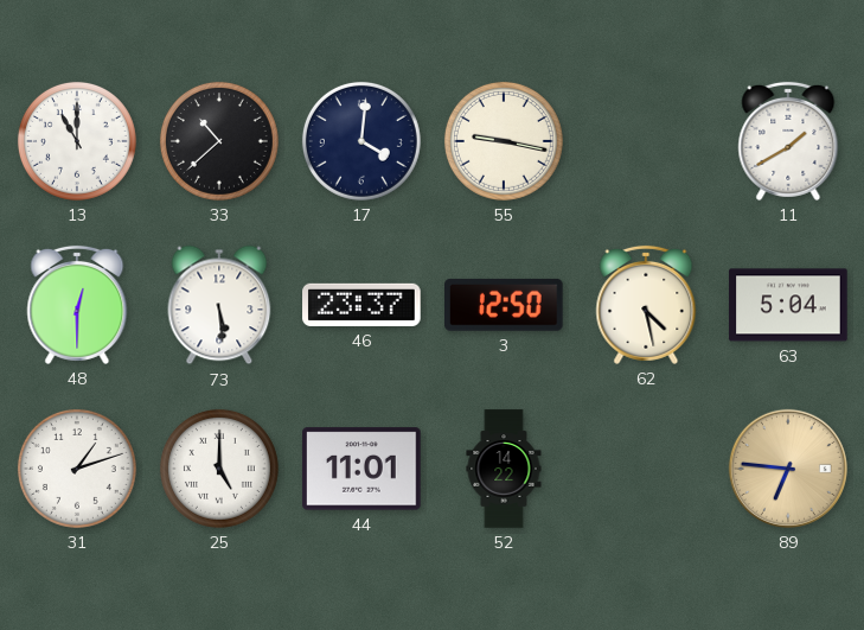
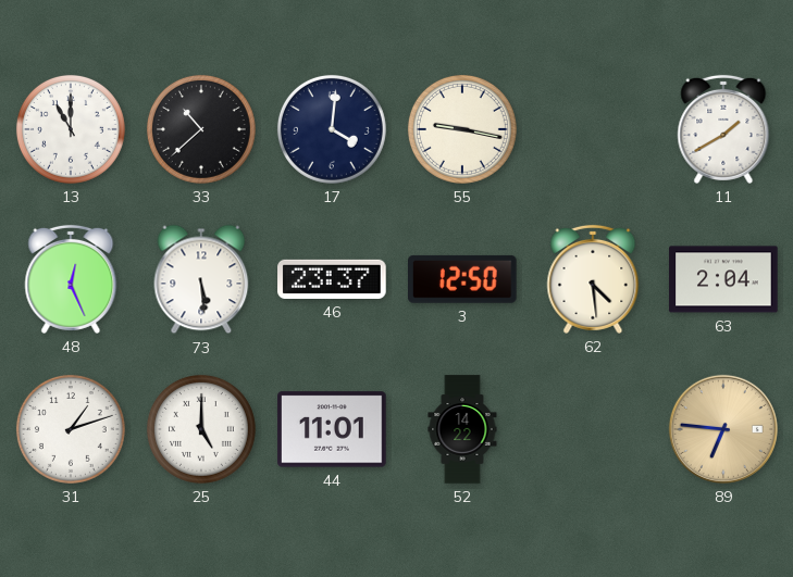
48: 12:30 -> 12:26 (71, 279)
62: 4:28 -> 4:29 (593, 279)
63: 5:04 -> 2:04 (723, 279)
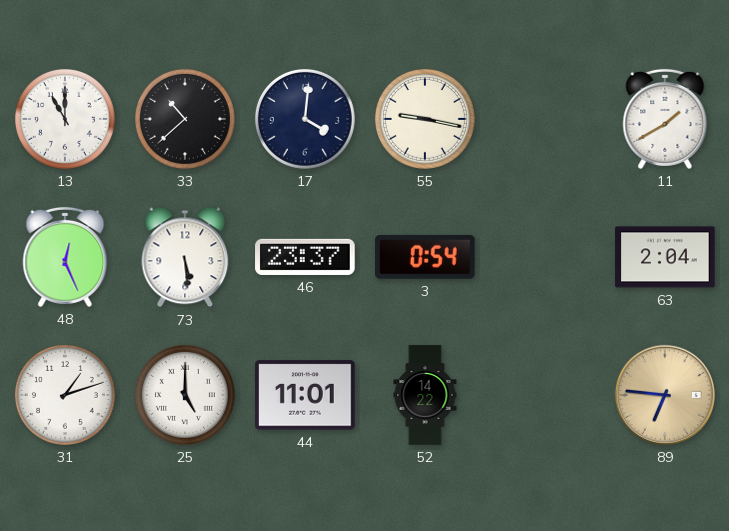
3: 12:50 -> 0:54 (426, 257)
62: 4:29 -> none (593, 279)
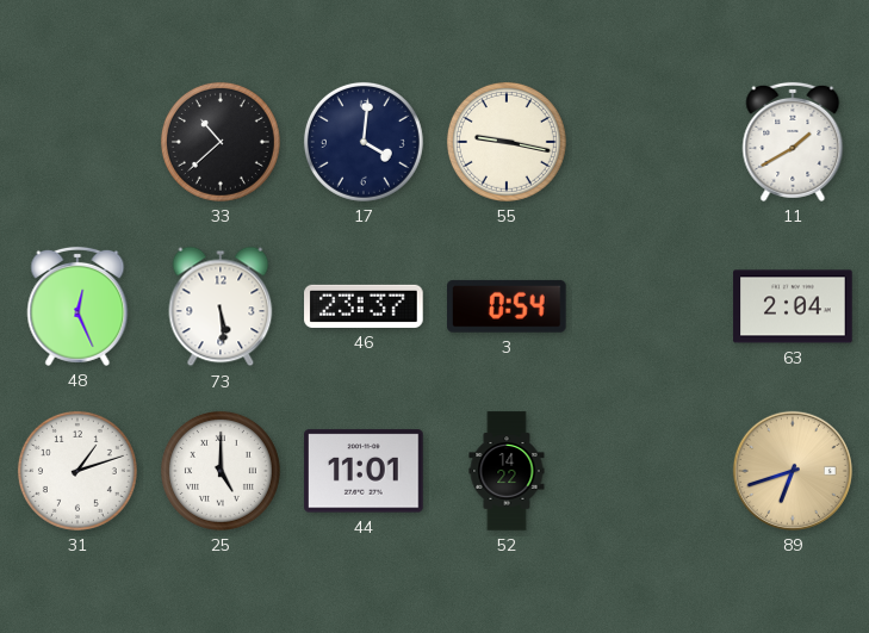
13: 11:00 -> none (65, 119)
89: 6:46 -> 6:42 (793, 471)
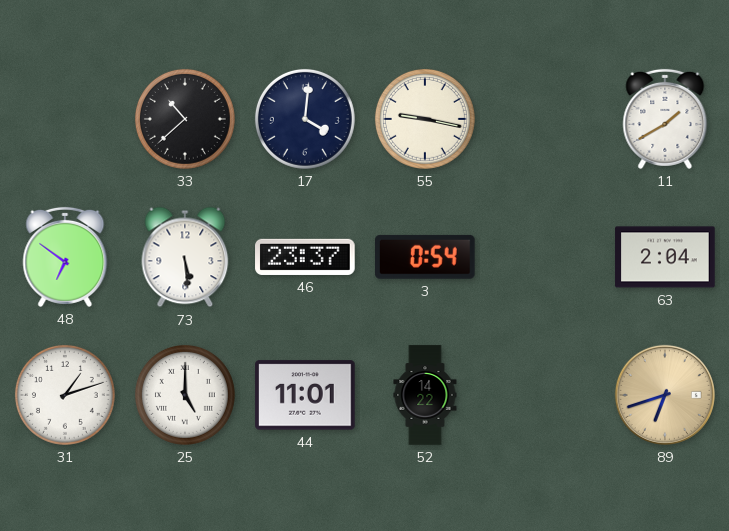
48: 12:26 -> 6:51 (65, 257)
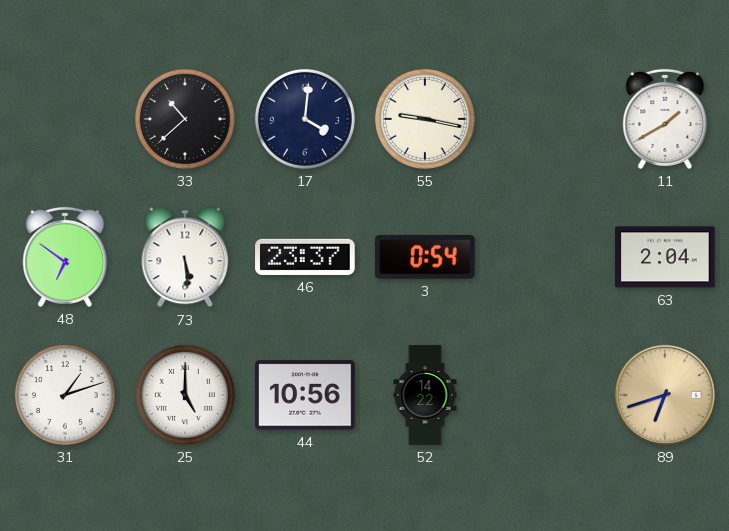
44: 11:01 -> 10:56 (305, 395)
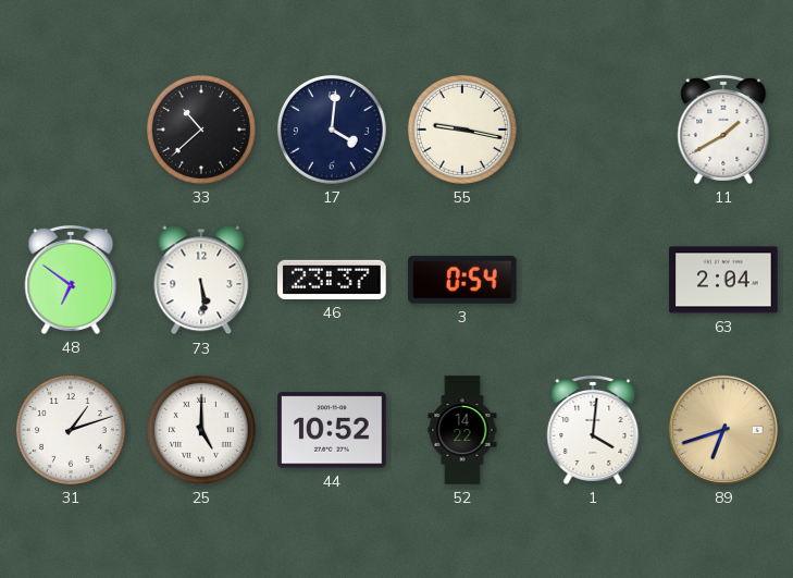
44: 10:56 -> 10:52 (332, 430)
1: none -> 4:01 (593, 430)
